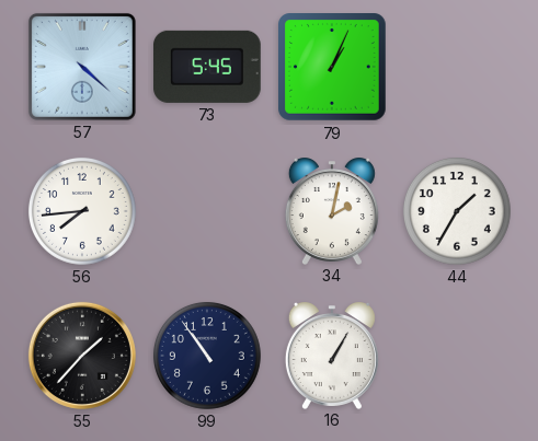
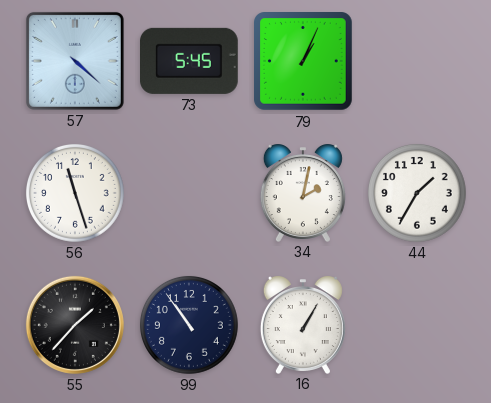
56: 7:44 -> 11:27 (75, 193)
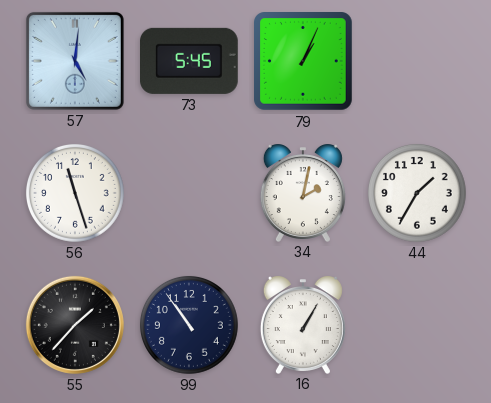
57: 4:22 -> 5:01 (75, 61)
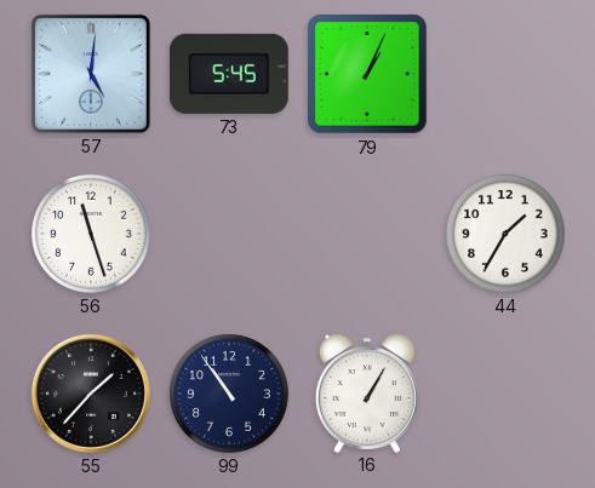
34: 2:02 -> none (303, 193)
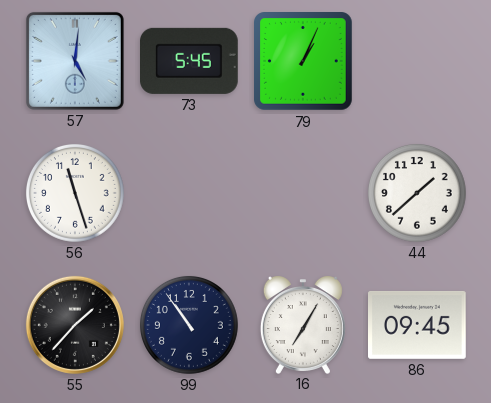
44: 1:35 -> 1:38 (417, 193)
16: 1:05 -> 7:05 (303, 325)
86: none -> 09:45 (418, 325)
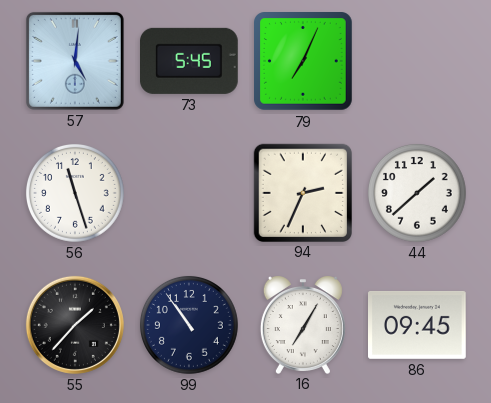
79: 1:04 -> 7:04 (304, 62)
94: none -> 2:34 (302, 192)
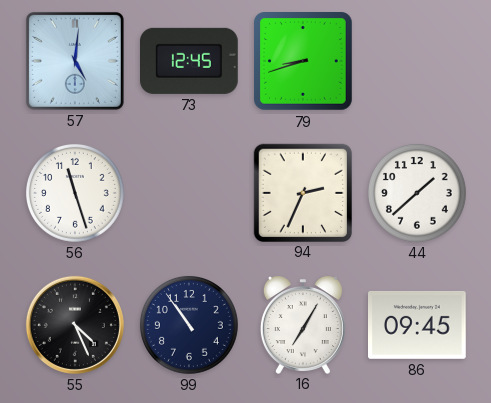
73: 5:45 -> 12:45 (190, 61)
79: 7:04 -> 8:42 (304, 62)
55: 1:37 -> 4:26 (75, 325)
